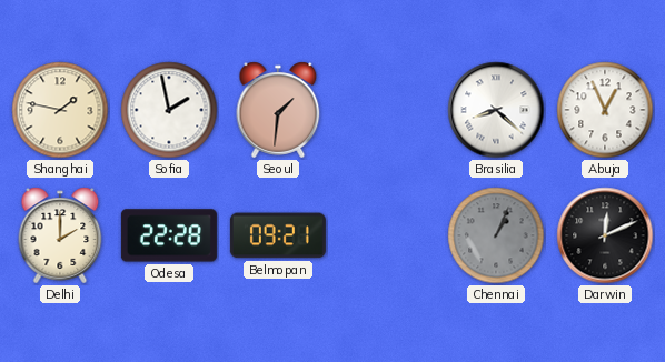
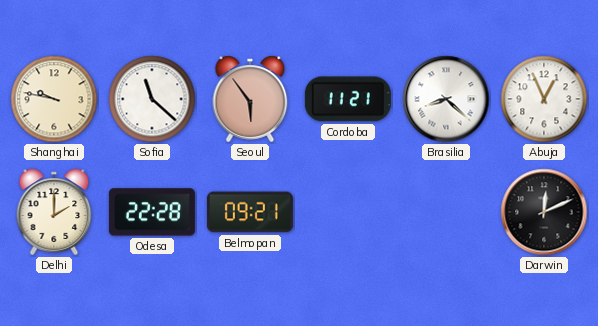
Shanghai: 1:47 -> 9:47 (54, 99)
Sofia: 1:58 -> 11:22 (152, 99)
Seoul: 1:31 -> 5:54 (250, 99)
Cordoba: none -> 11:21 (348, 99)
Chennai: 1:04 -> none (496, 235)
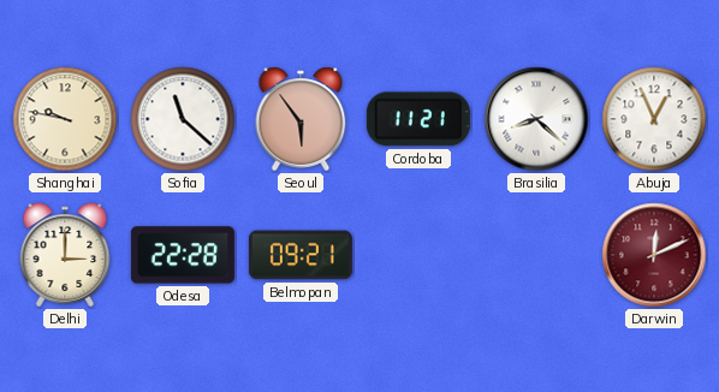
Delhi: 2:00 -> 3:00 (65, 255)
Darwin dial: black -> burgundy (654, 255)
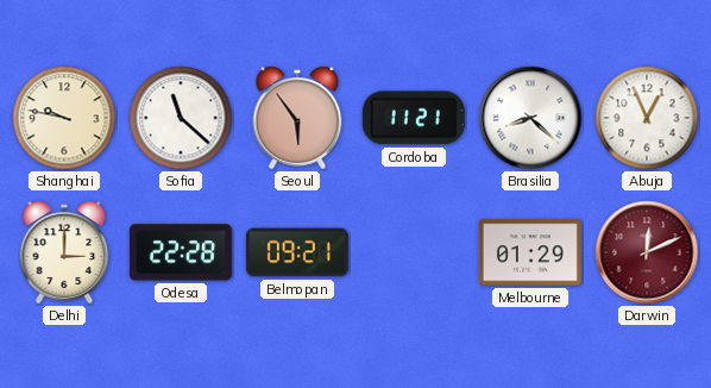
Melbourne: none -> 01:29 (530, 252)
